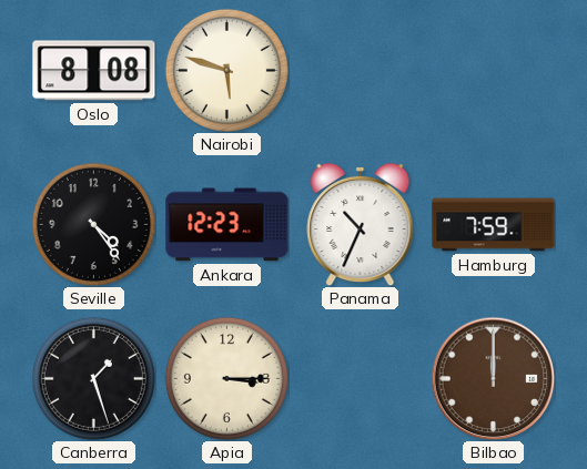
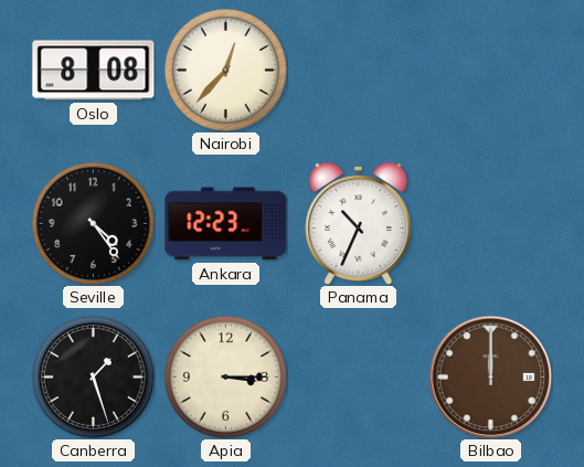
Nairobi: 5:48 -> 12:37 (225, 70)
Hamburg: 7:59 -> none (494, 225)
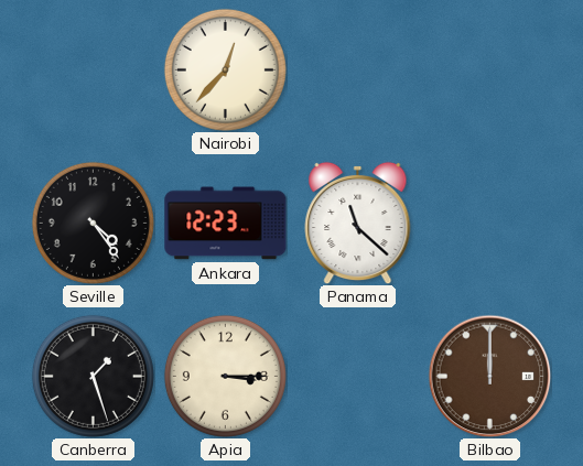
Oslo: 8:08 -> none (94, 71)
Panama: 10:34 -> 11:22 (358, 223)
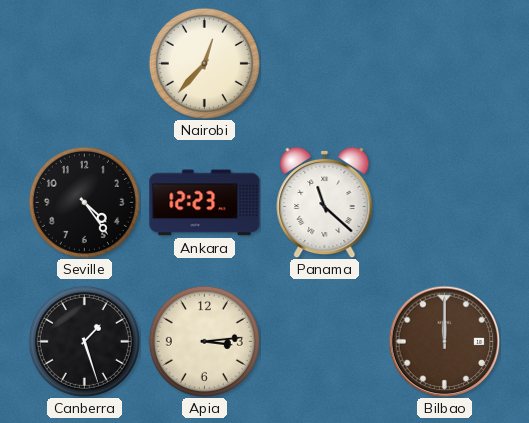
Apia: 3:15 -> 3:14 (204, 341)
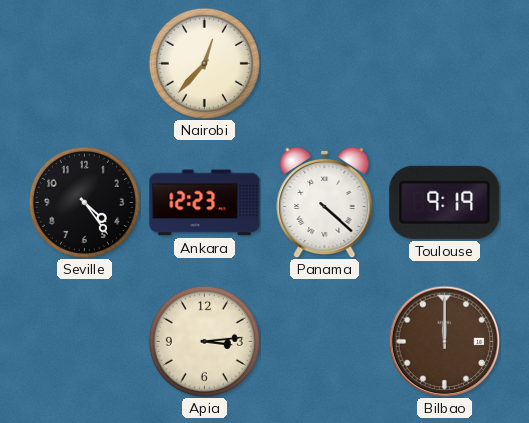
Panama: 11:22 -> 4:22 (325, 202)
Toulouse: none -> 9:19 (445, 202)
Canberra: 1:27 -> none (84, 341)
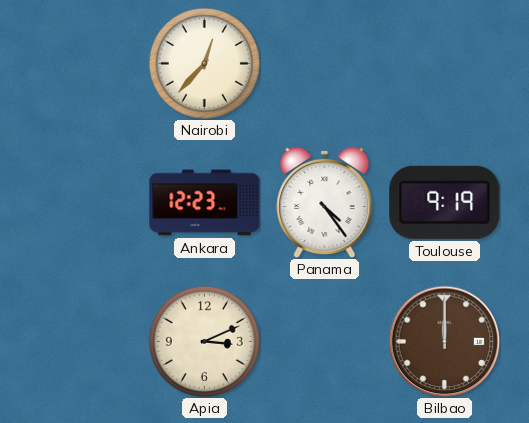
Seville: 4:24 -> none (84, 202)
Panama: 4:22 -> 4:24 (325, 202)
Apia: 3:14 -> 3:11 (204, 341)
